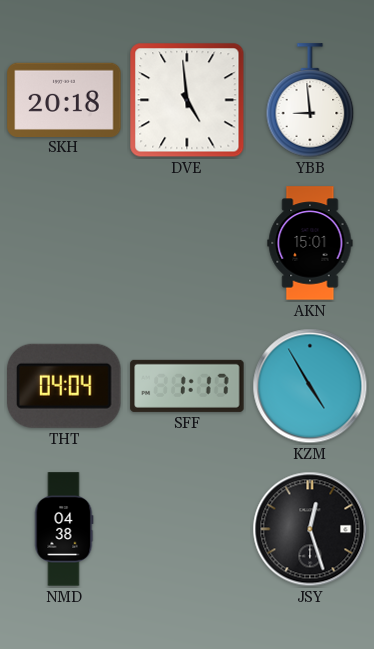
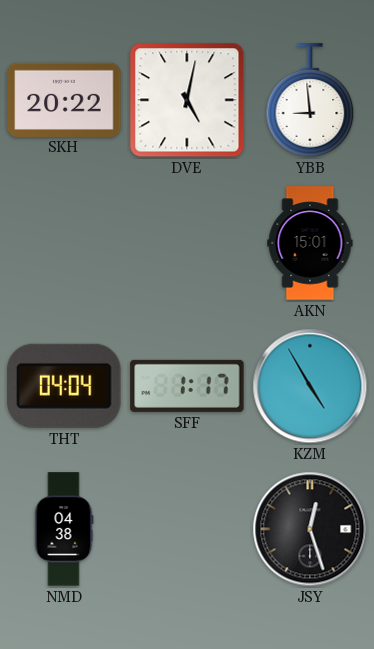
SKH: 20:18 -> 20:22 (64, 99)
DVE: 4:59 -> 5:02 (187, 100)
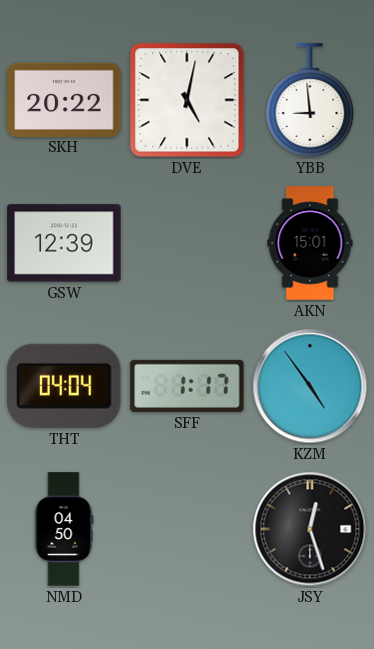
GSW: none -> 12:39 (64, 243)
KZM: 4:55 -> 4:54 (310, 386)
NMD: 04:38 -> 04:50 (64, 529)
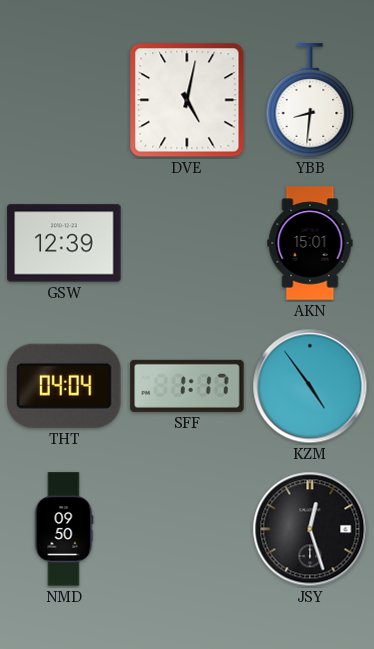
SKH: 20:22 -> none (64, 99)
YBB: 8:59 -> 8:31 (310, 100)
NMD: 04:50 -> 09:50 (64, 529)
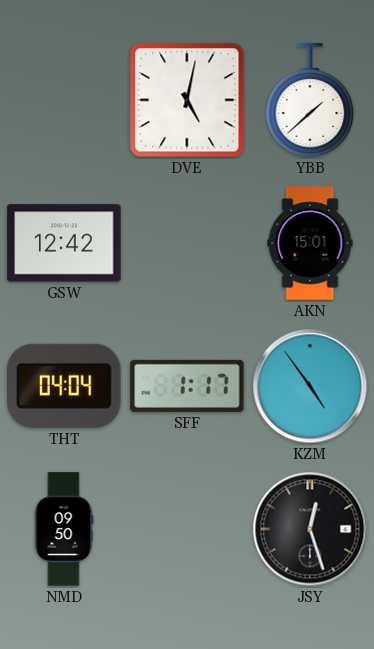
YBB: 8:31 -> 1:38 (310, 100)
GSW: 12:39 -> 12:42 (64, 243)
